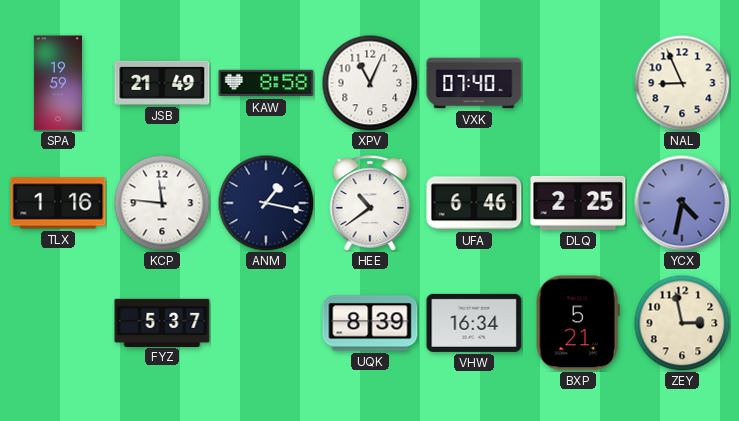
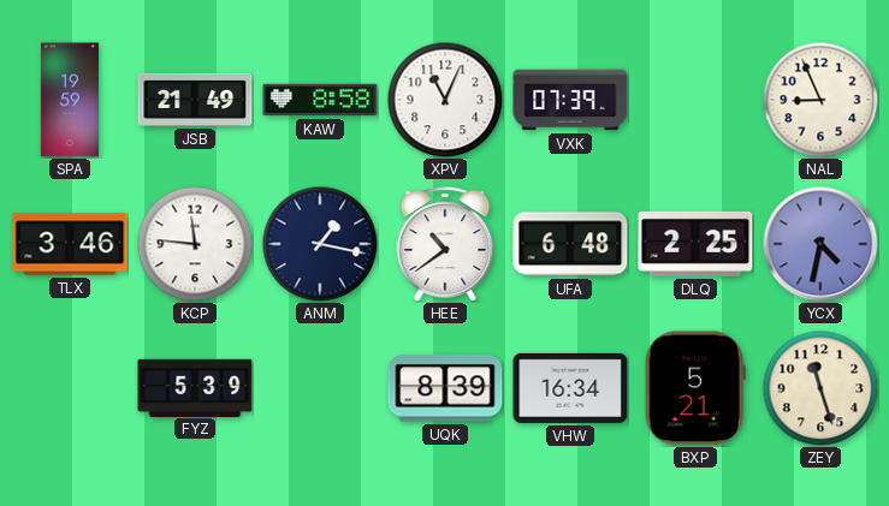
VXK: 07:40 -> 07:39 (570, 100)
TLX: 1:16 -> 3:46 (70, 244)
UFA: 6:46 -> 6:48 (570, 244)
FYZ: 5:37 -> 5:39 (195, 387)
ZEY: 2:58 -> 11:27 (820, 388)
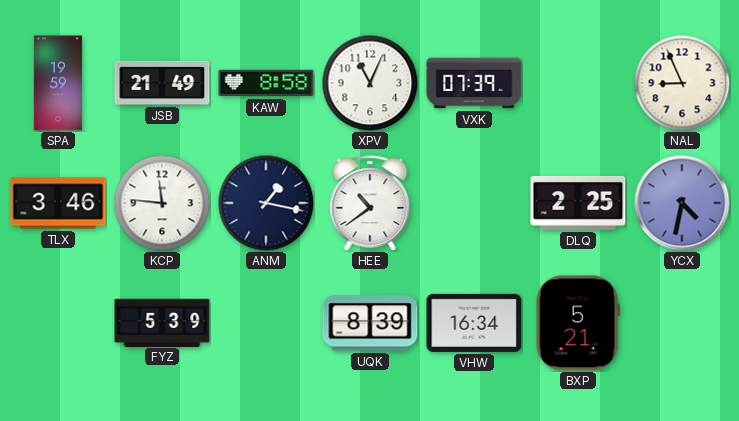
UFA: 6:48 -> none (570, 244)
ZEY: 11:27 -> none (820, 388)
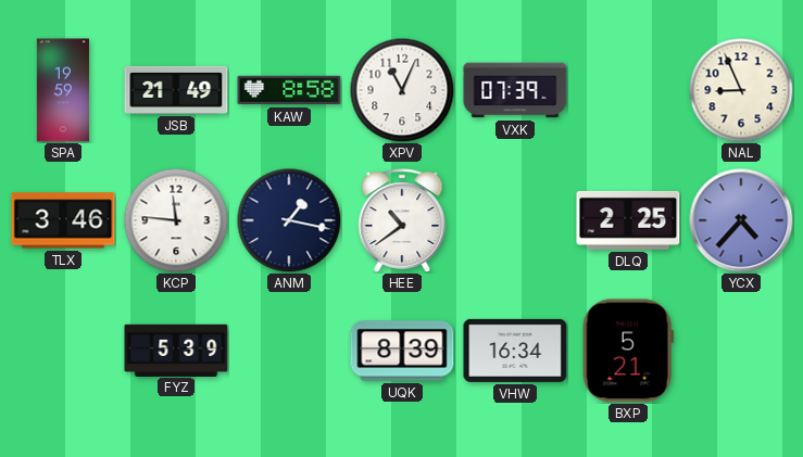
YCX: 4:32 -> 4:37 (741, 220)
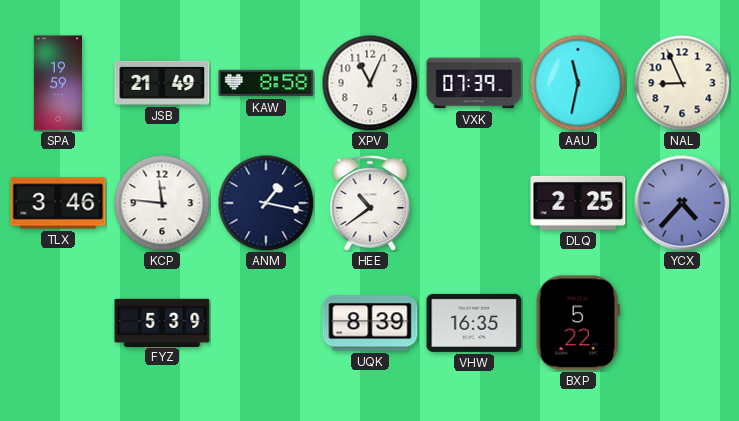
AAU: none -> 11:32 (578, 83)
VHW: 16:34 -> 16:35 (474, 323)
BXP: 5:21 -> 5:22 (578, 323)
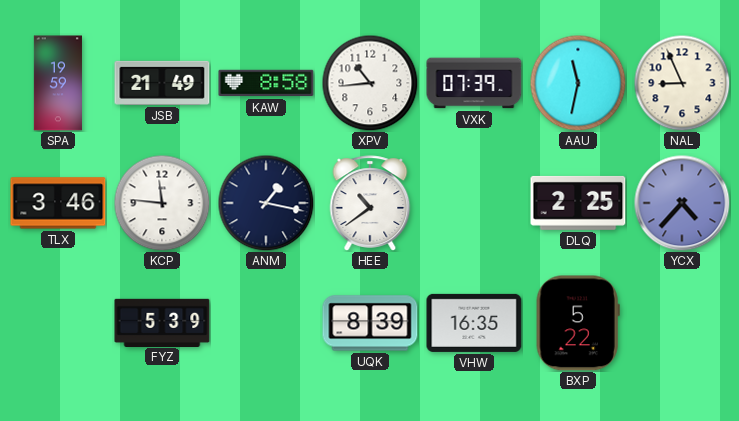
XPV: 11:04 -> 10:44 (370, 83)
